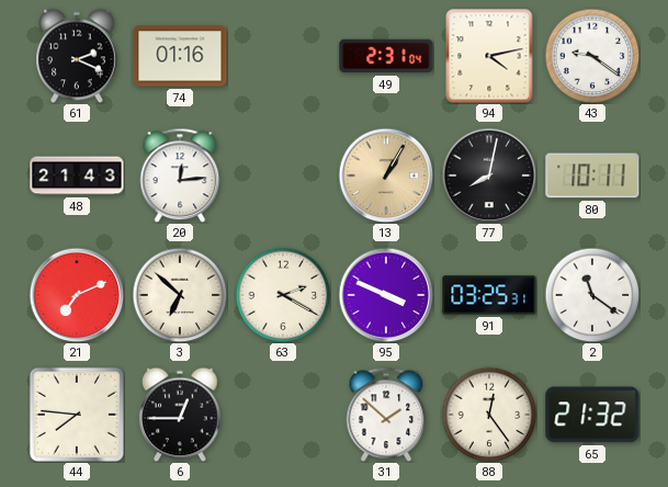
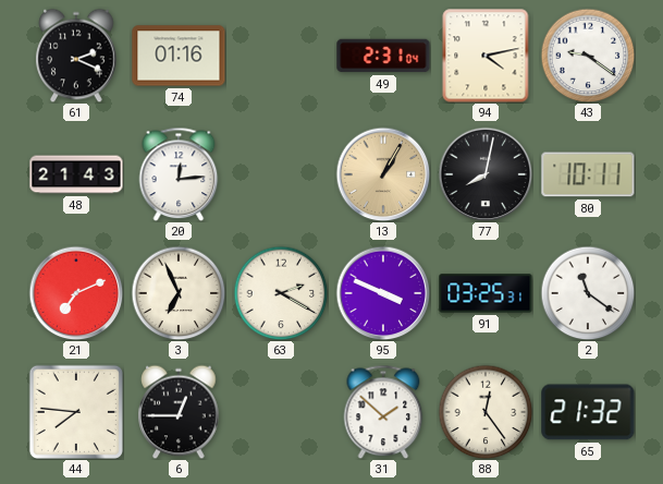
3: 6:52 -> 6:56 (179, 293)
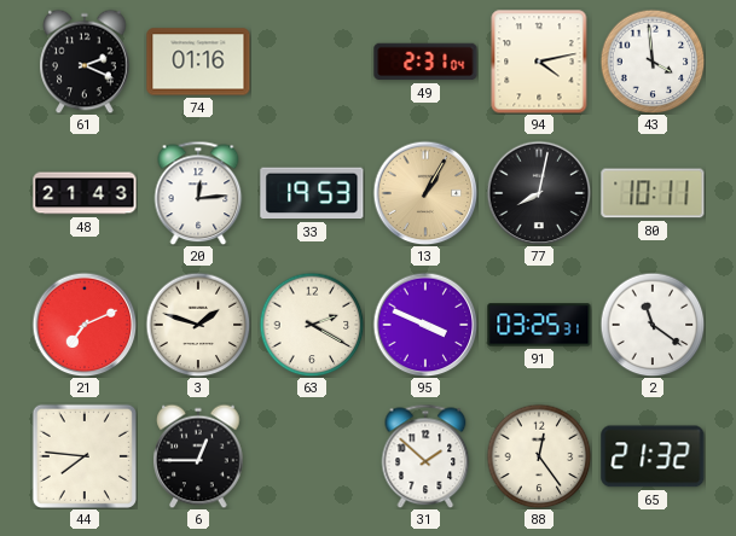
43: 9:21 -> 3:59 (653, 62)
33: none -> 19:53 (312, 193)
3: 6:56 -> 1:48 (198, 325)
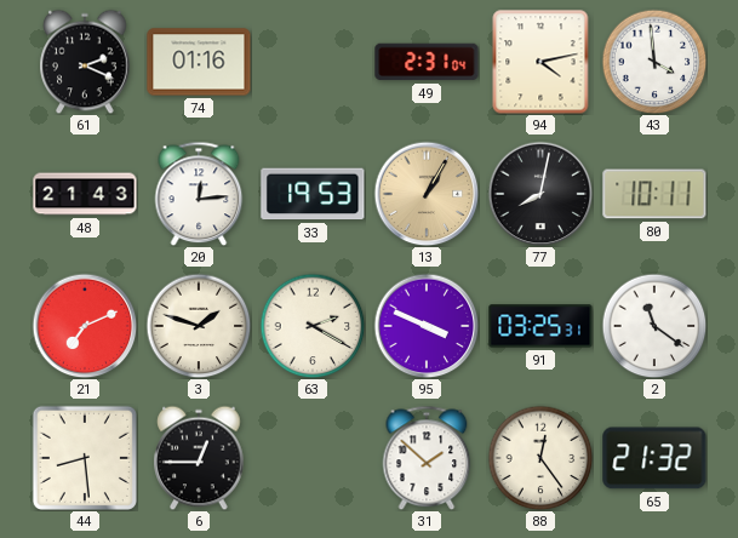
44: 7:46 -> 8:29 (85, 458)
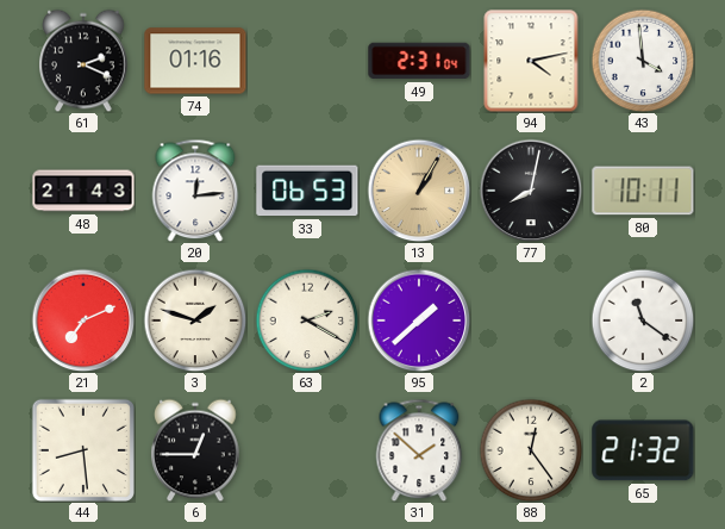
33: 19:53 -> 06:53 (307, 191)
95: 3:49 -> 1:38 (419, 320)
91: 03:25 -> none (540, 326)
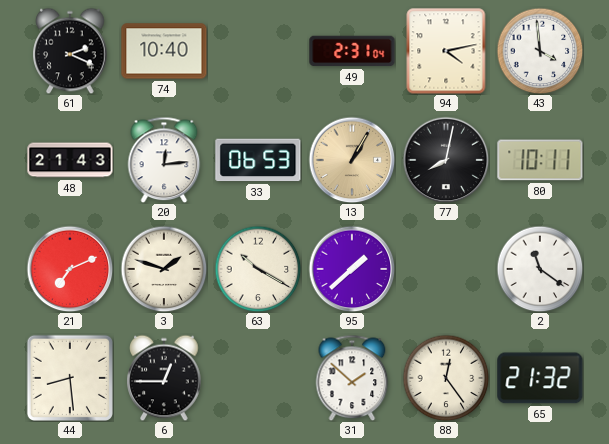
74: 01:16 -> 10:40 (164, 51)
63: 2:20 -> 10:20 (258, 269)
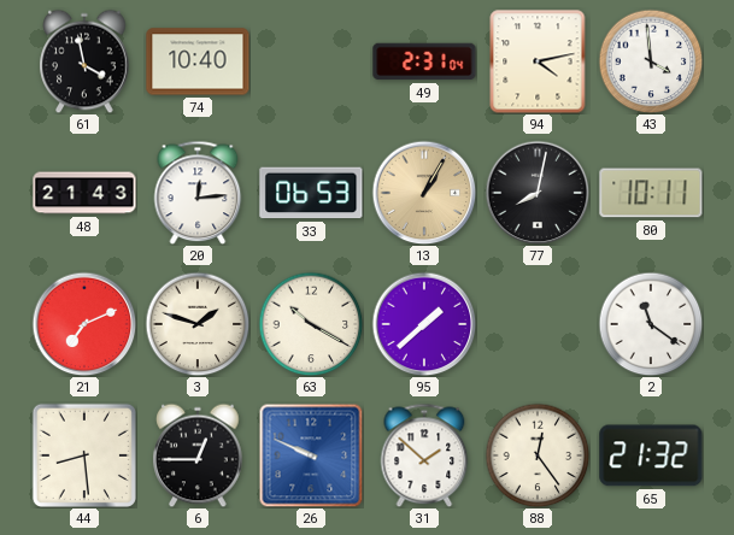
61: 2:19 -> 3:58 (84, 61)
26: none -> 9:49 (311, 455)
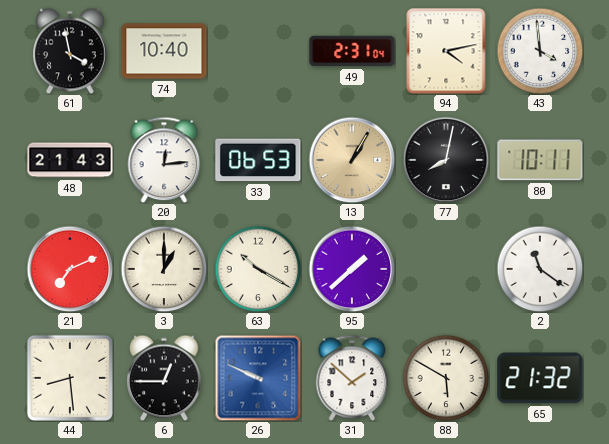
3: 1:48 -> 1:00 (164, 269)
88: 12:24 -> 5:50 (446, 378)
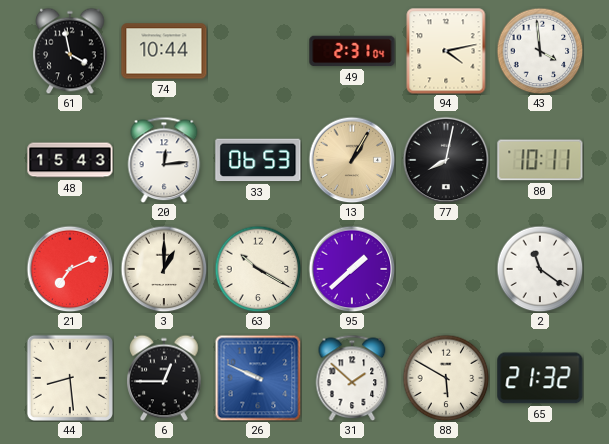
74: 10:40 -> 10:44 (164, 51)
48: 21:43 -> 15:43 (70, 160)
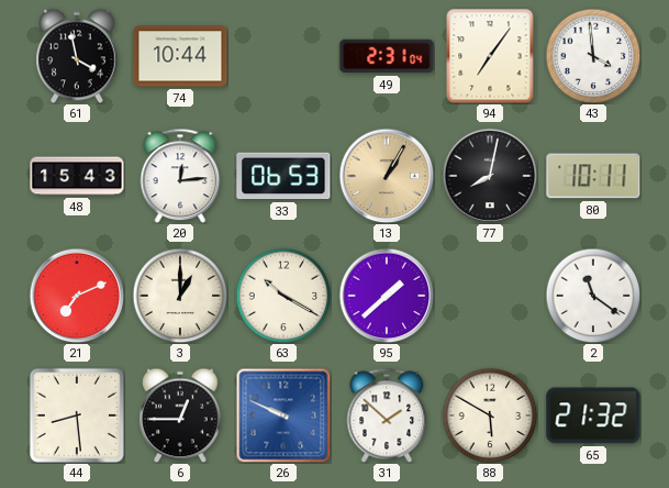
94: 4:13 -> 7:06 (490, 56)
